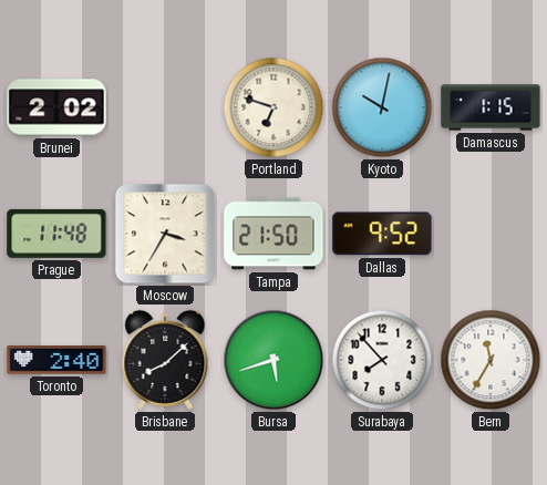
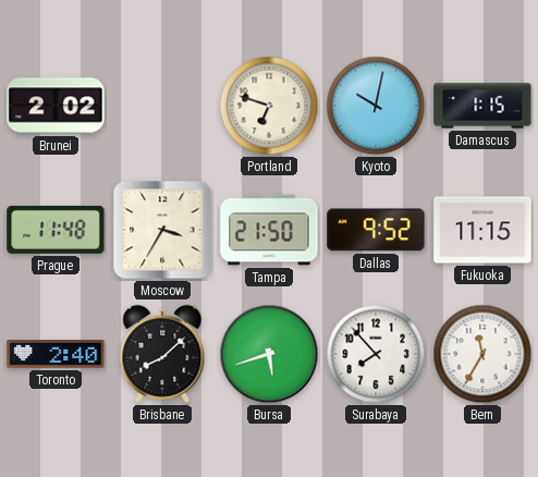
Fukuoka: none -> 11:15 (482, 230)
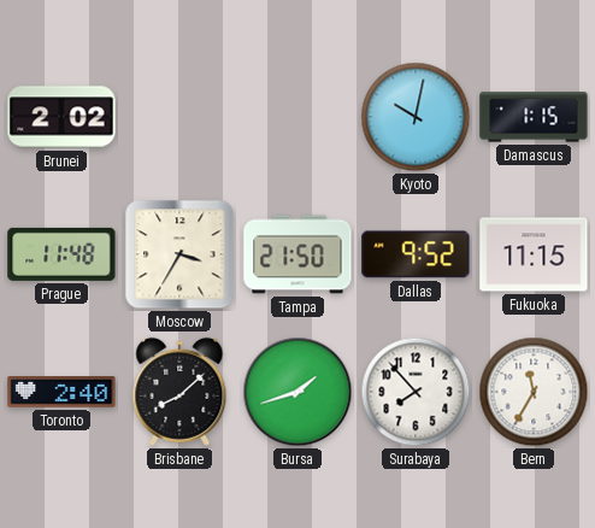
Portland: 6:48 -> none (269, 106)
Bursa: 5:42 -> 1:42 (297, 392)
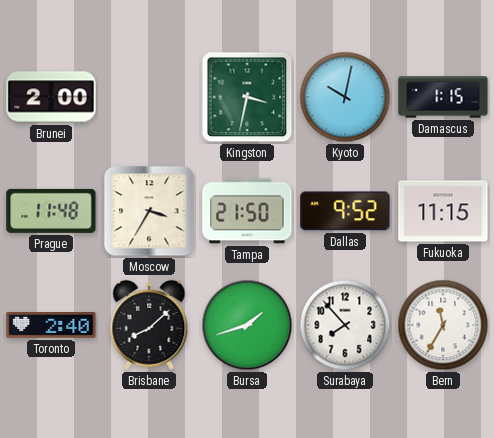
Brunei: 2:02 -> 2:00 (51, 97)
Kingston: none -> 3:32 (247, 97)
